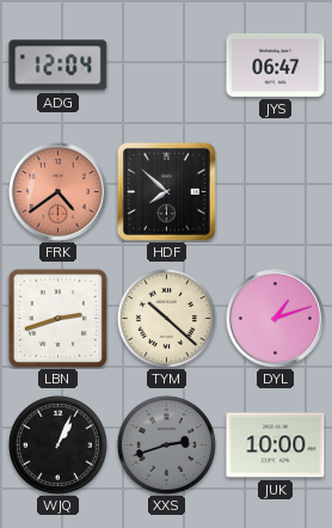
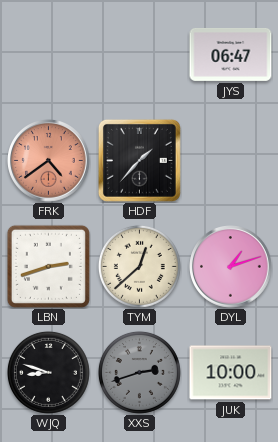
ADG: 12:04 -> none (59, 66)
HDF: 7:52 -> 1:37 (139, 160)
TYM: 10:22 -> 12:38 (139, 266)
WJQ: 1:04 -> 8:48 (48, 372)
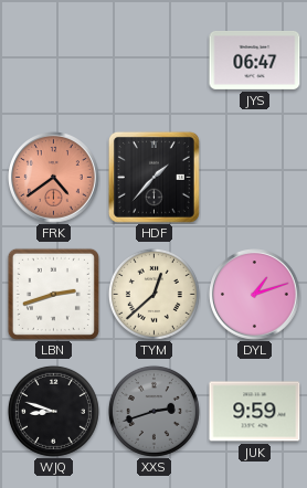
JUK: 10:00 -> 9:59 (255, 412)
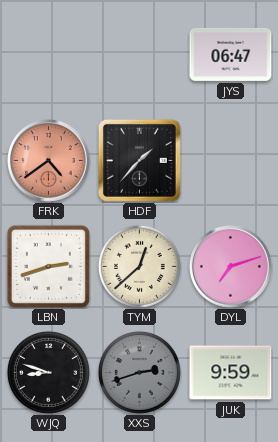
DYL: 1:12 -> 7:12 (231, 267)
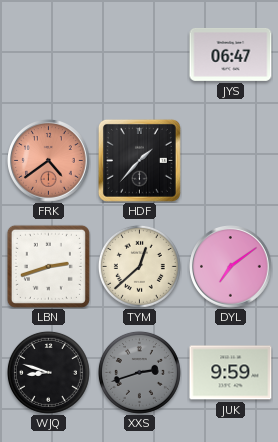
DYL: 7:12 -> 7:09 (231, 267)
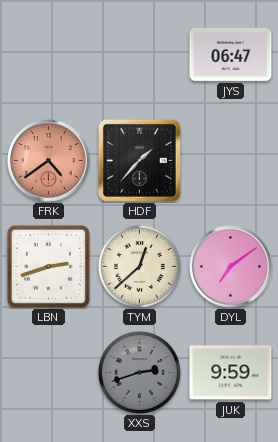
WJQ: 8:48 -> none (48, 372)
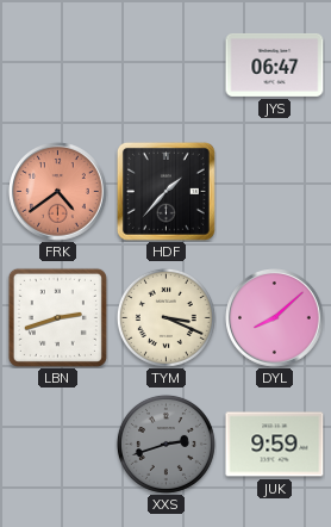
TYM: 12:38 -> 3:19 (165, 317)
DYL: 7:09 -> 8:08 (275, 318)
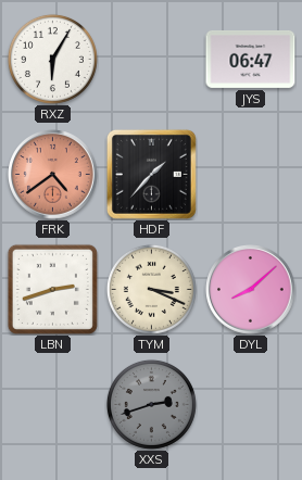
RXZ: none -> 6:05 (52, 59)
JUK: 9:59 -> none (275, 445)
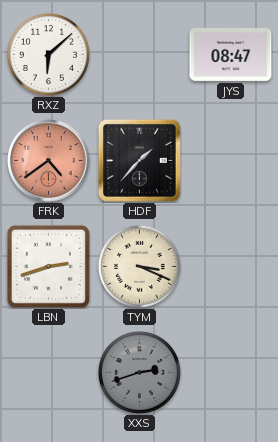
RXZ: 6:05 -> 6:08 (48, 54)
JYS: 06:47 -> 08:47 (231, 54)
DYL: 8:08 -> none (251, 290)
